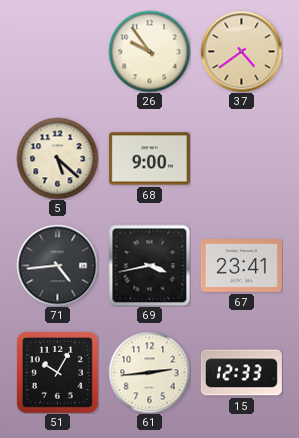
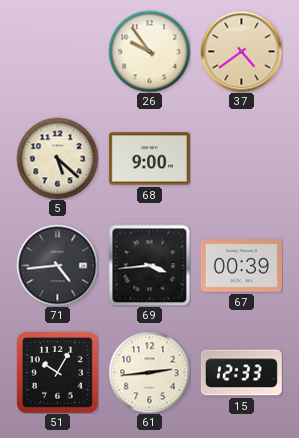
69: 3:43 -> 3:44 (149, 265)
67: 23:41 -> 00:39 (241, 266)
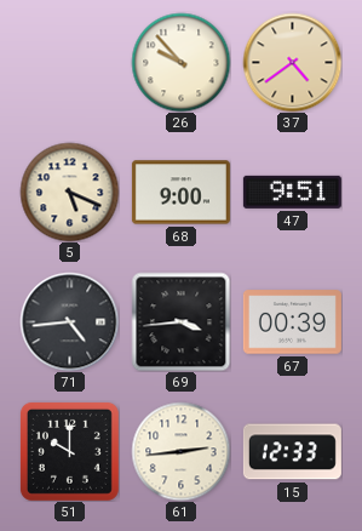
26: 9:54 -> 9:53 (180, 62)
5: 5:22 -> 5:19 (69, 192)
47: none -> 9:51 (292, 192)
51: 10:05 -> 10:00 (69, 451)
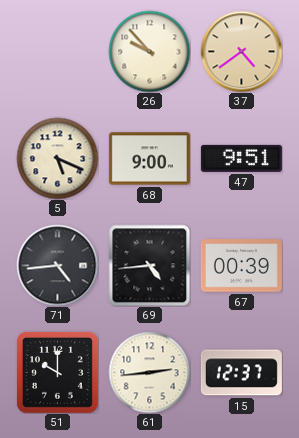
69: 3:44 -> 4:44 (149, 265)
15: 12:33 -> 12:37 (241, 373)
